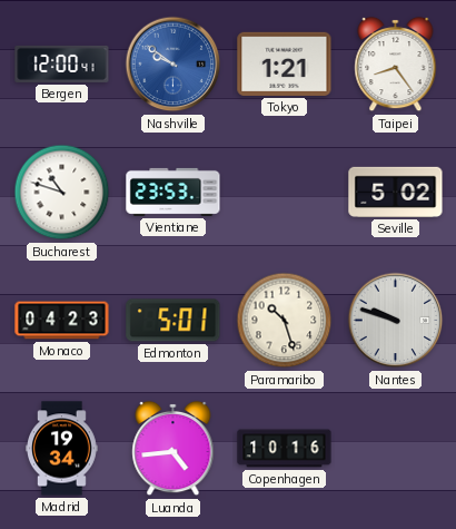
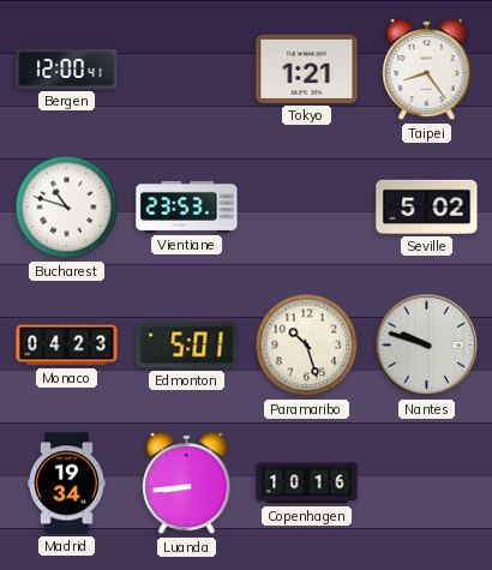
Nashville: 9:51 -> none (174, 65)
Luanda: 4:44 -> 8:44 (187, 484)
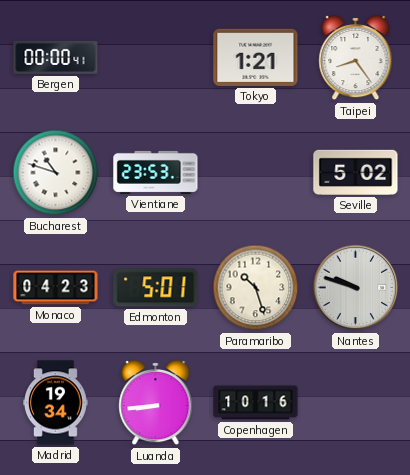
Bergen: 12:00 -> 00:00 (56, 57)
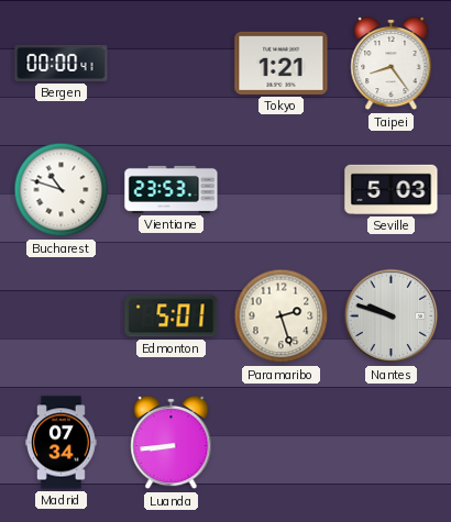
Seville: 5:02 -> 5:03 (392, 189)
Monaco: 04:23 -> none (56, 288)
Paramaribo: 10:27 -> 2:27 (282, 316)
Madrid: 19:34 -> 07:34 (62, 443)
Copenhagen: 10:16 -> none (256, 403)
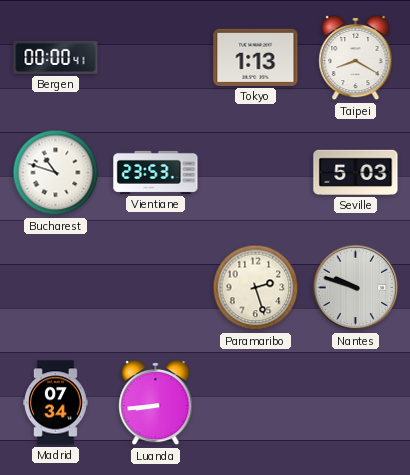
Tokyo: 1:21 -> 1:13 (256, 57)
Taipei: 8:24 -> 8:20 (356, 58)
Edmonton: 5:01 -> none (172, 316)
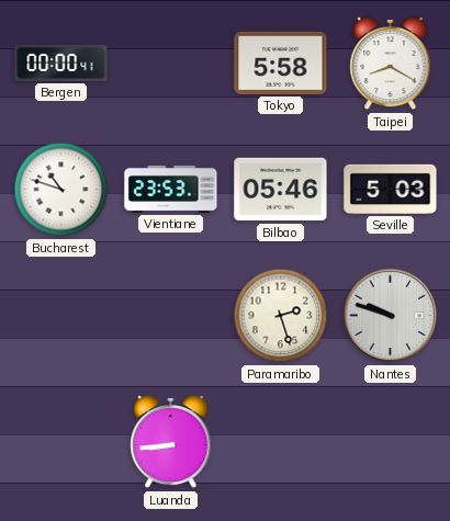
Tokyo: 1:13 -> 5:58 (281, 63)
Bilbao: none -> 05:46 (281, 190)
Madrid: 07:34 -> none (56, 403)
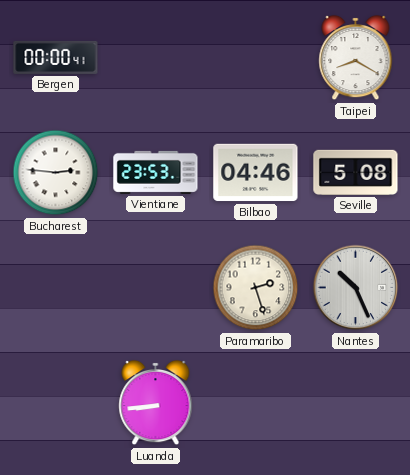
Tokyo: 5:58 -> none (281, 63)
Bucharest: 10:48 -> 2:46 (56, 173)
Bilbao: 05:46 -> 04:46 (256, 173)
Seville: 5:03 -> 5:08 (356, 172)
Nantes: 9:48 -> 10:26 (356, 288)
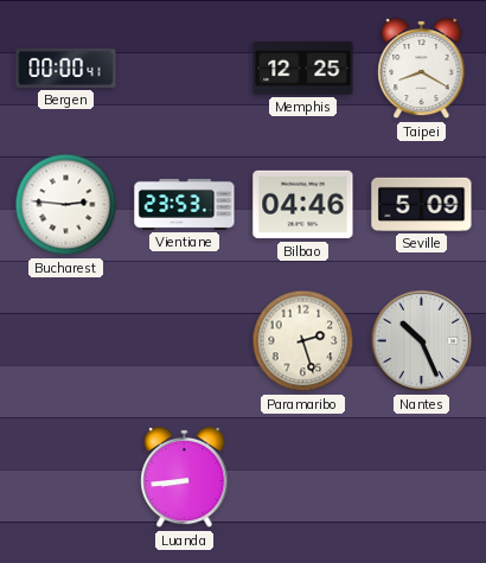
Memphis: none -> 12:25 (303, 69)
Seville: 5:08 -> 5:09 (422, 204)
